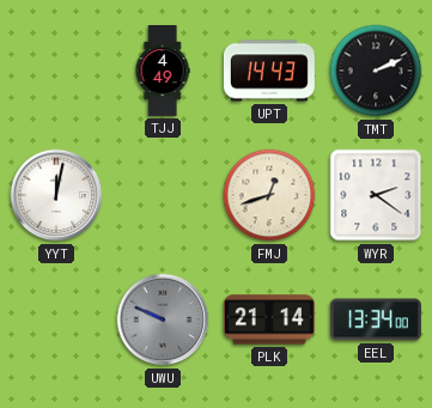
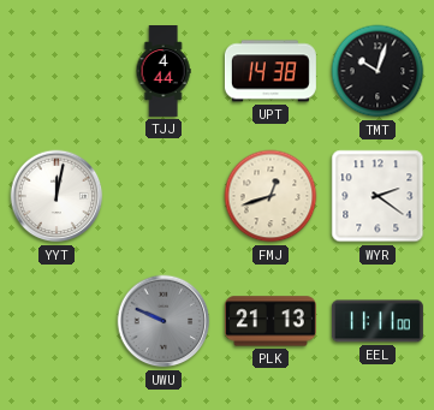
TJJ: 4:49 -> 4:44 (164, 72)
UPT: 14:43 -> 14:38 (270, 71)
TMT: 2:11 -> 10:03 (377, 71)
PLK: 21:14 -> 21:13 (270, 321)
EEL: 13:34 -> 11:11 (377, 321)
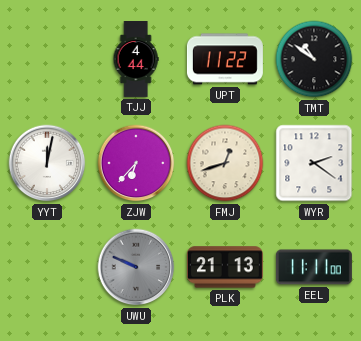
UPT: 14:38 -> 11:22 (225, 59)
TMT: 10:03 -> 10:51 (314, 59)
ZJW: none -> 6:37 (136, 163)
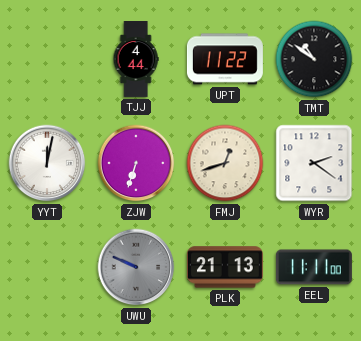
ZJW: 6:37 -> 6:33 (136, 163)
